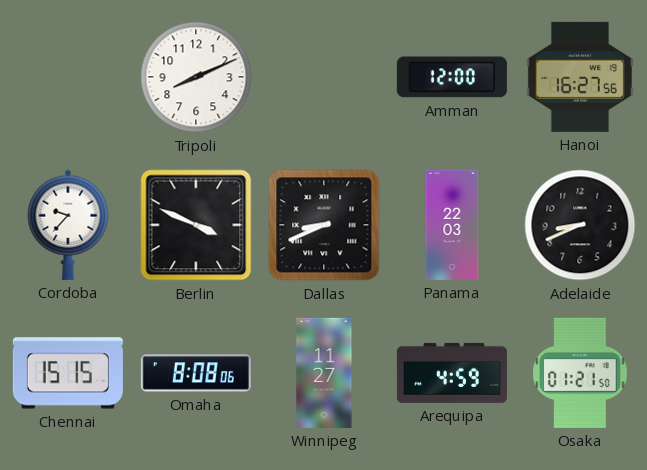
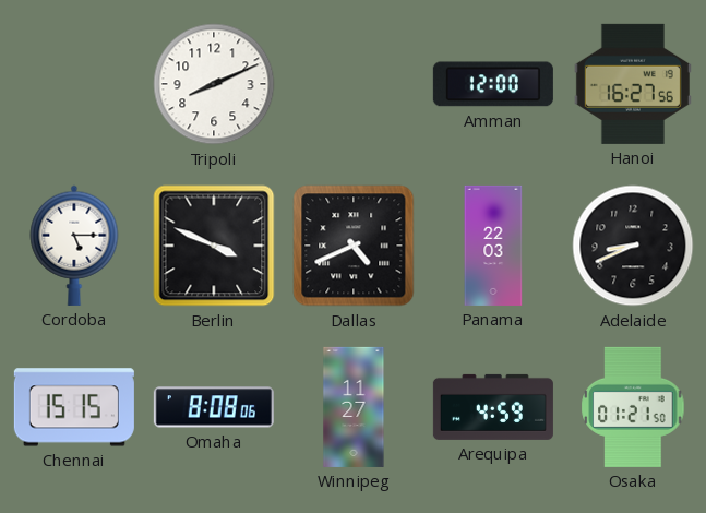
Cordoba: 9:37 -> 5:15 (74, 246)
Dallas: 8:41 -> 4:41 (354, 246)
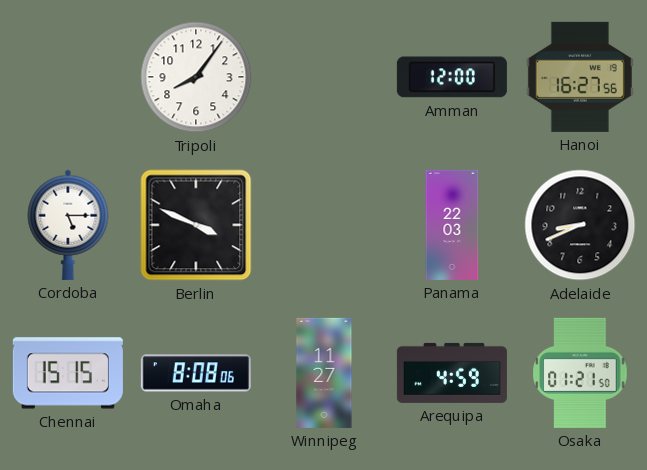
Tripoli: 8:11 -> 8:06 (196, 77)
Dallas: 4:41 -> none (354, 246)
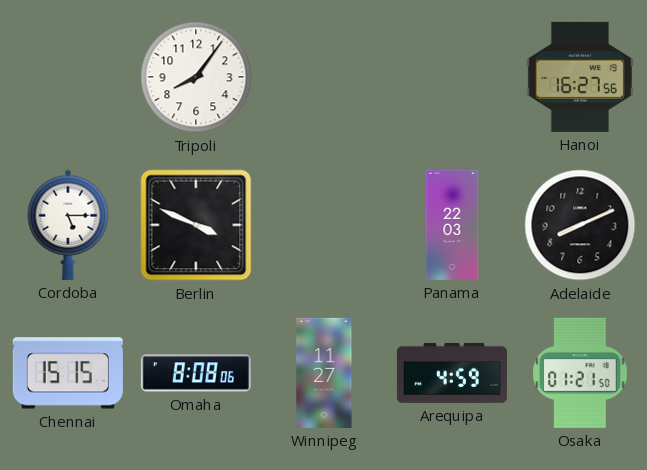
Amman: 12:00 -> none (452, 77)
Adelaide: 8:41 -> 8:11 (580, 225)
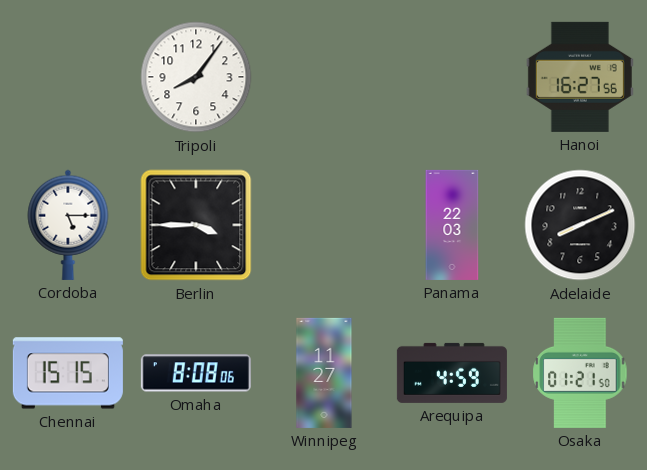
Berlin: 3:49 -> 3:45 (196, 225)
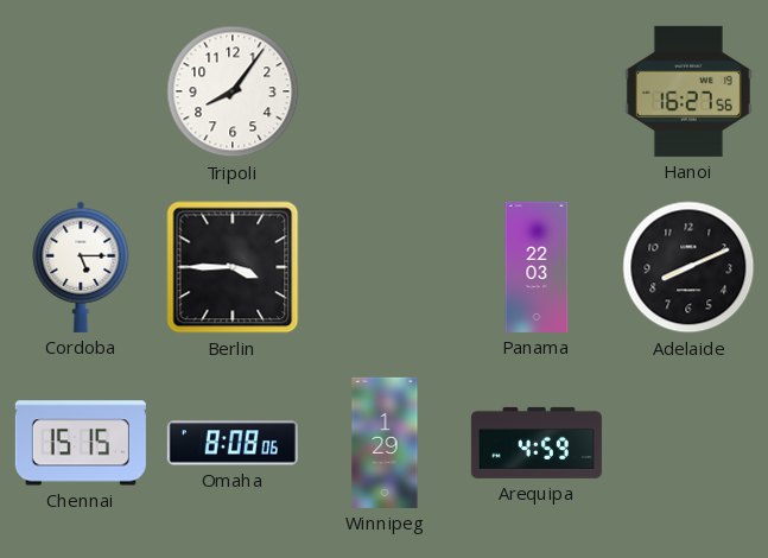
Winnipeg: 11:27 -> 1:29 (385, 443)
Osaka: 01:21 -> none (580, 373)
